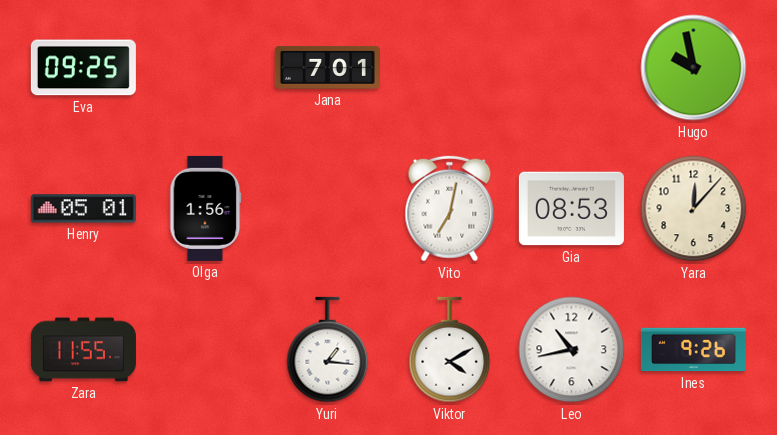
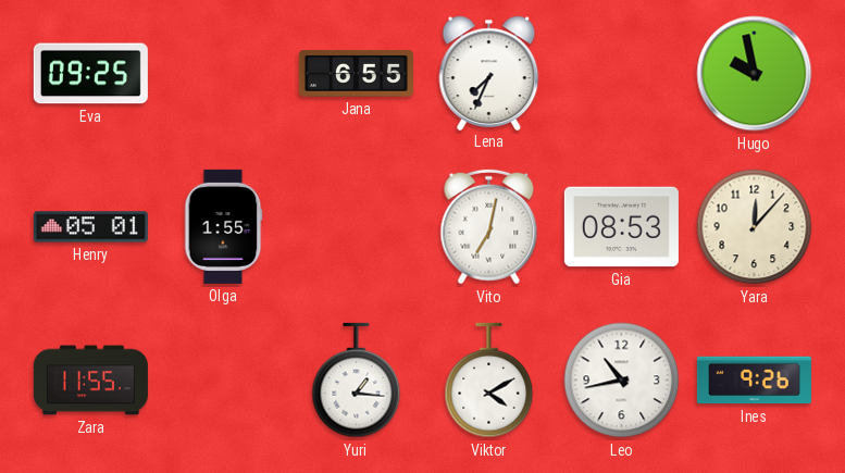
Jana: 7:01 -> 6:55 (356, 73)
Lena: none -> 7:34 (489, 73)
Olga: 1:56 -> 1:55 (224, 226)
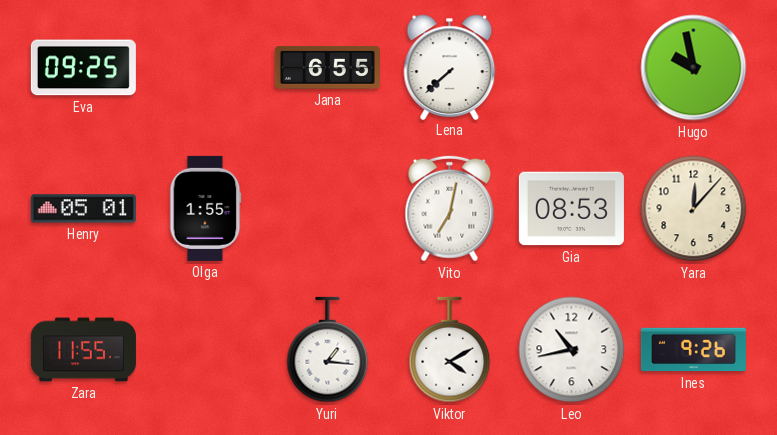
Lena: 7:34 -> 7:38 (450, 67)
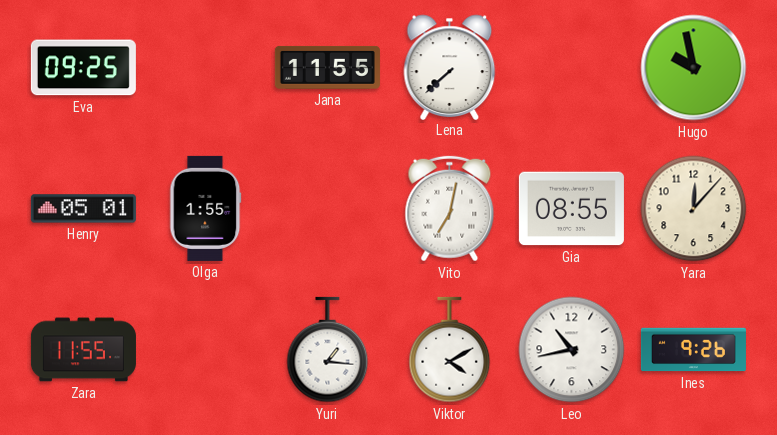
Jana: 6:55 -> 11:55 (327, 67)
Gia: 08:53 -> 08:55 (571, 209)
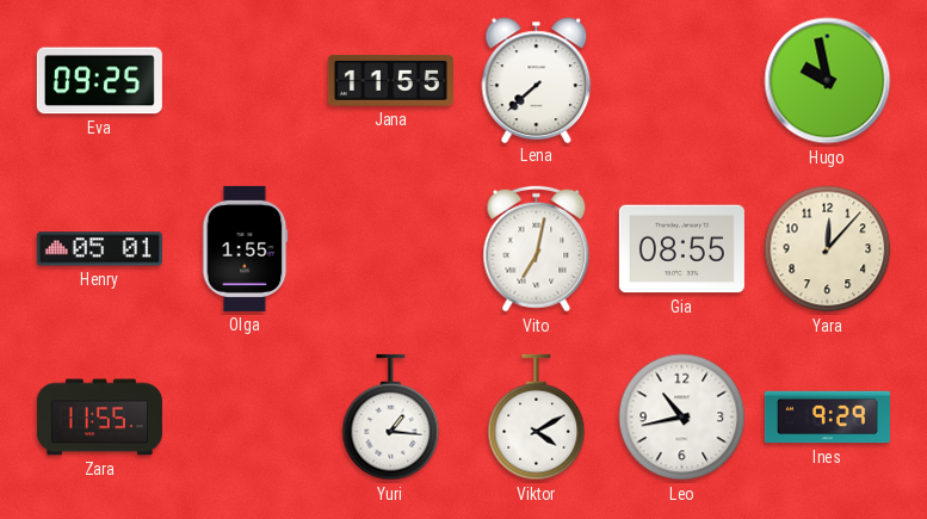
Ines: 9:26 -> 9:29 (827, 418)
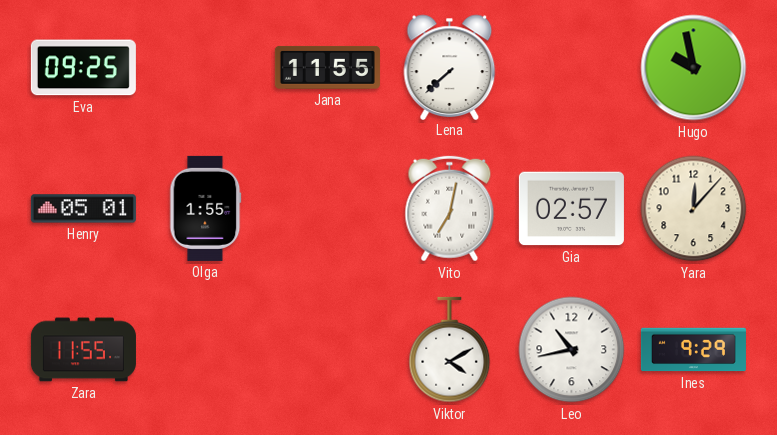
Gia: 08:55 -> 02:57 (571, 209)
Yuri: 1:16 -> none (391, 418)
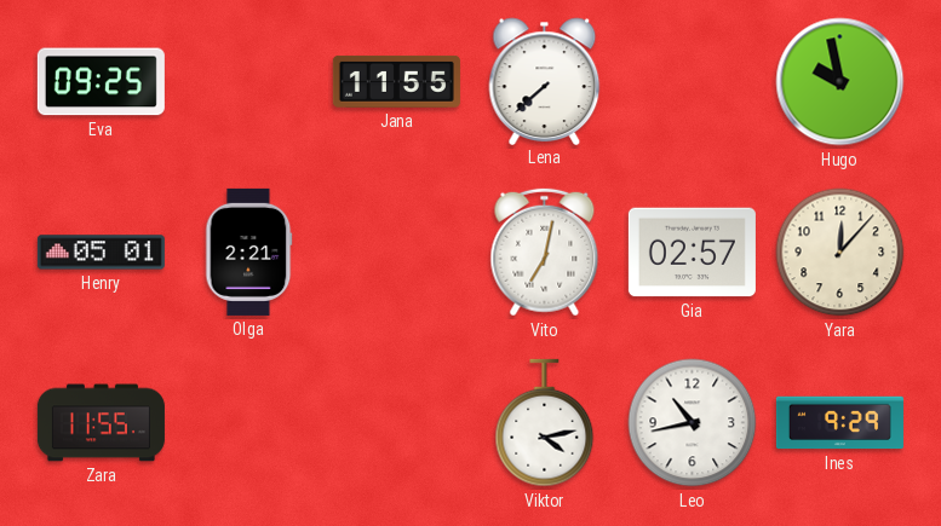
Olga: 1:55 -> 2:21 (249, 252)
Viktor: 4:10 -> 4:13 (545, 423)
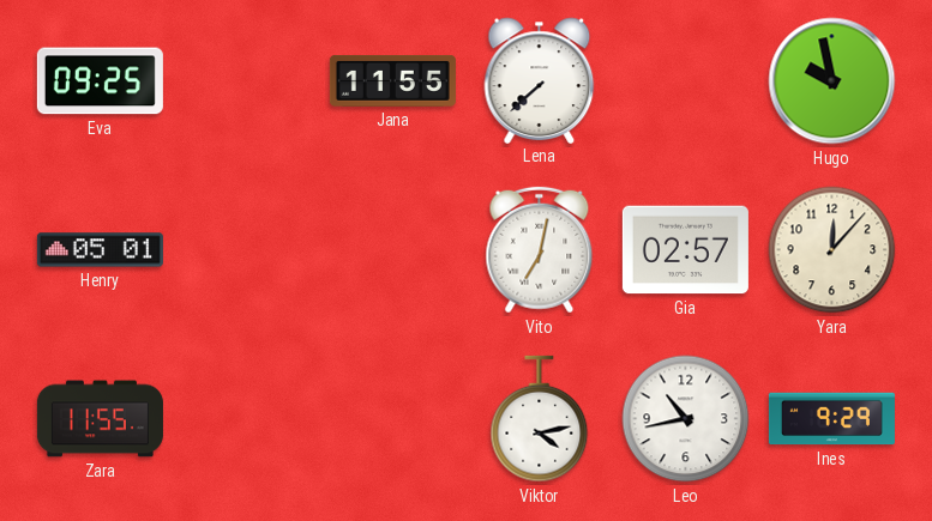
Olga: 2:21 -> none (249, 252)
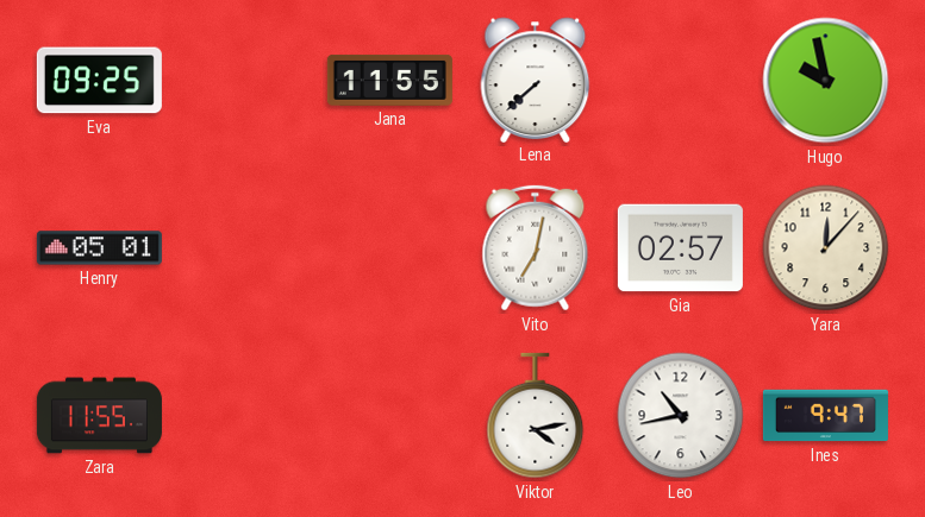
Ines: 9:29 -> 9:47 (825, 416)
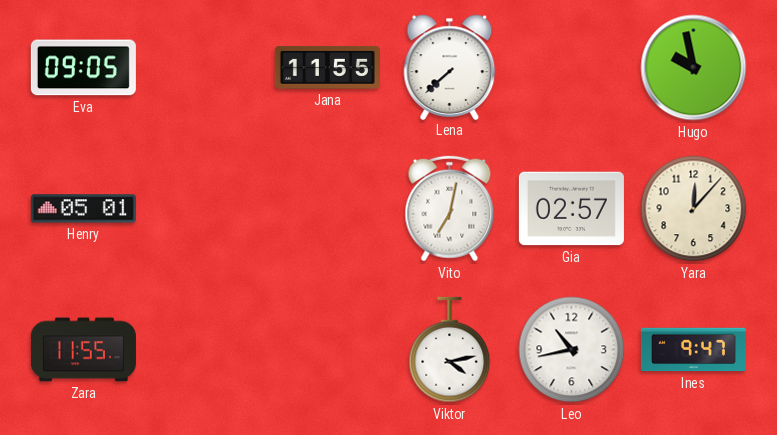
Eva: 09:25 -> 09:05 (83, 68)
